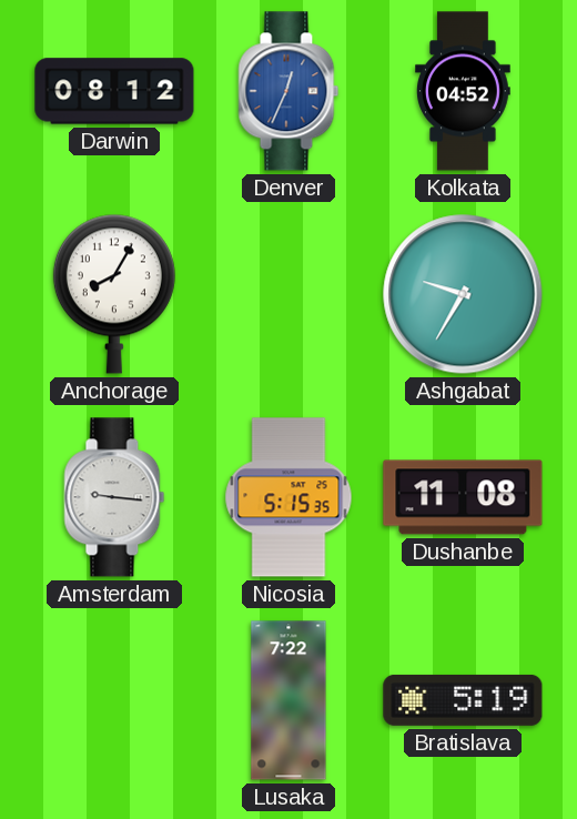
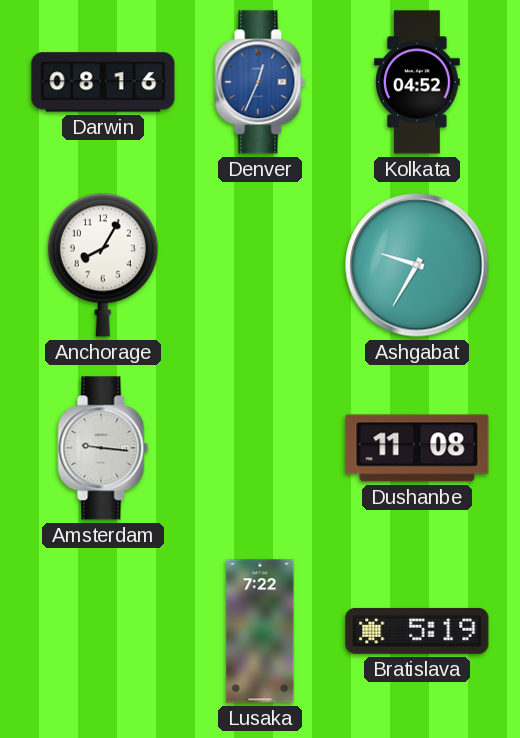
Darwin: 08:12 -> 08:16 (103, 82)
Nicosia: 5:15 -> none (288, 497)
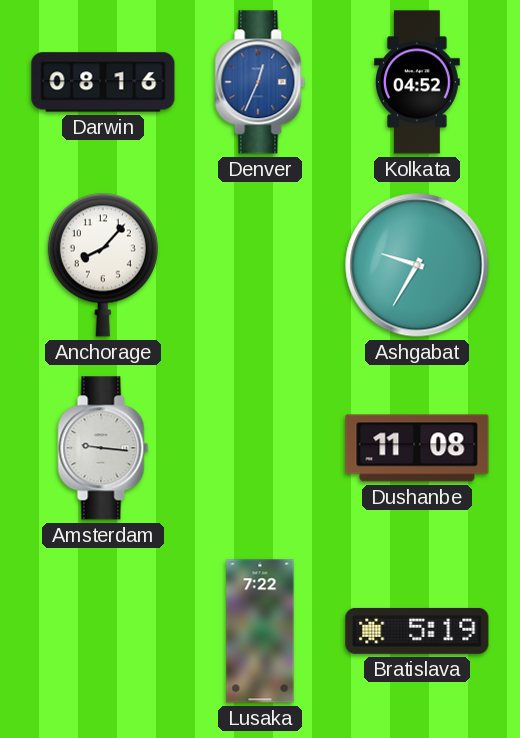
Anchorage: 8:05 -> 8:07 (103, 265)
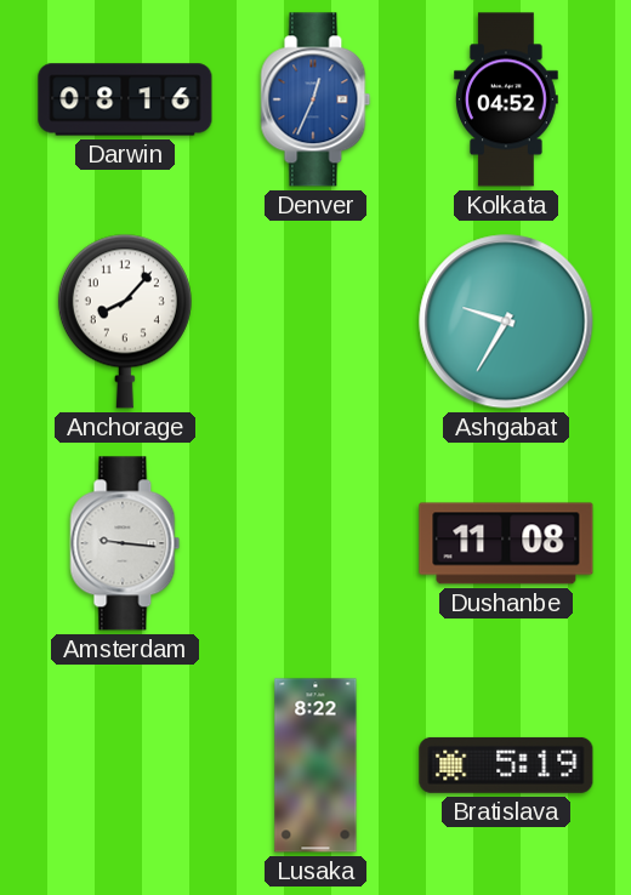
Lusaka: 7:22 -> 8:22 (315, 765)
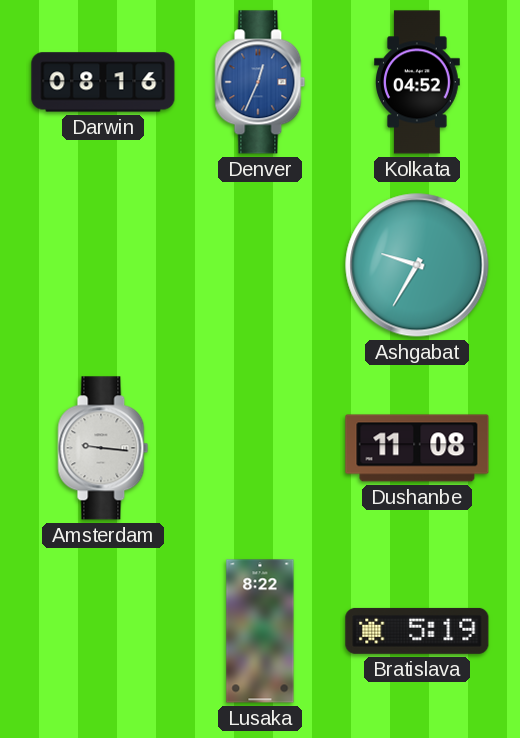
Anchorage: 8:07 -> none (125, 321)
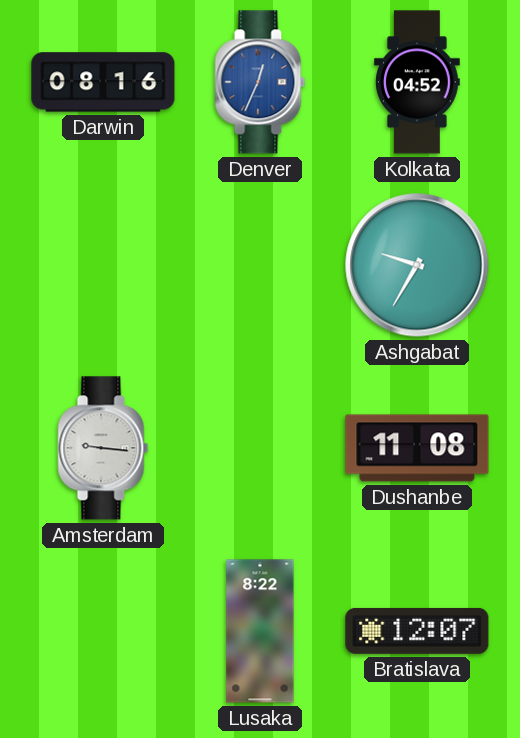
Bratislava: 5:19 -> 12:07 (417, 631)
